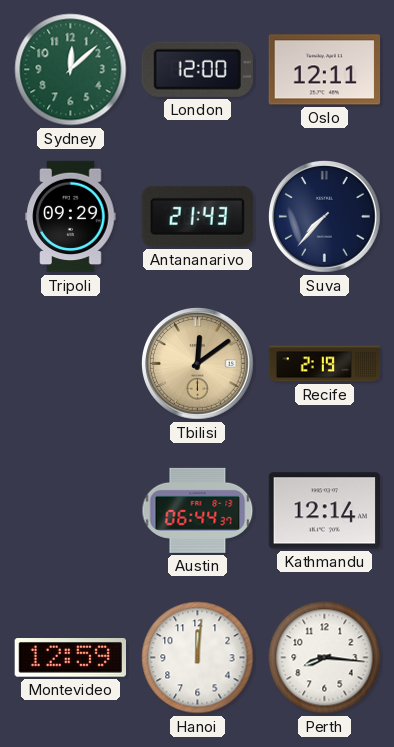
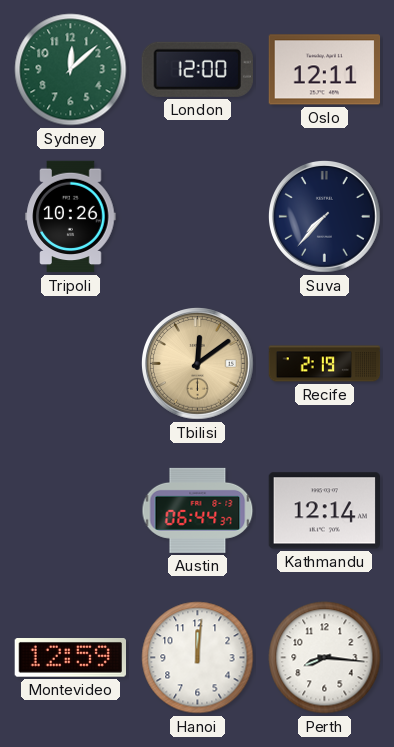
Tripoli: 09:29 -> 10:26 (71, 217)
Antananarivo: 21:43 -> none (197, 216)
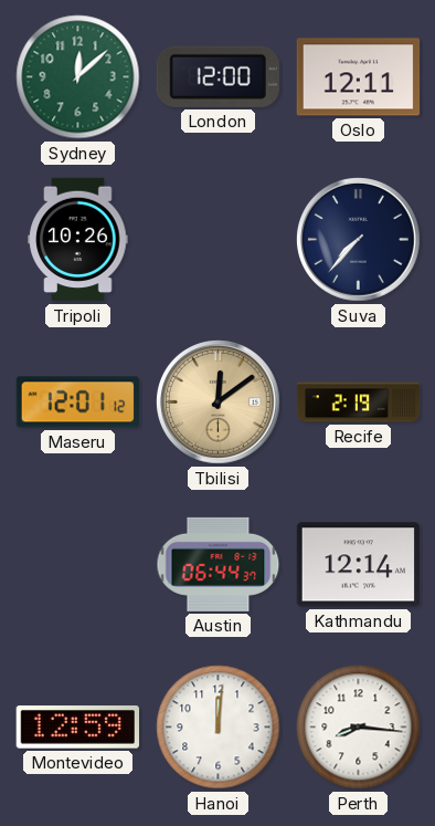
Maseru: none -> 12:01 (77, 402)
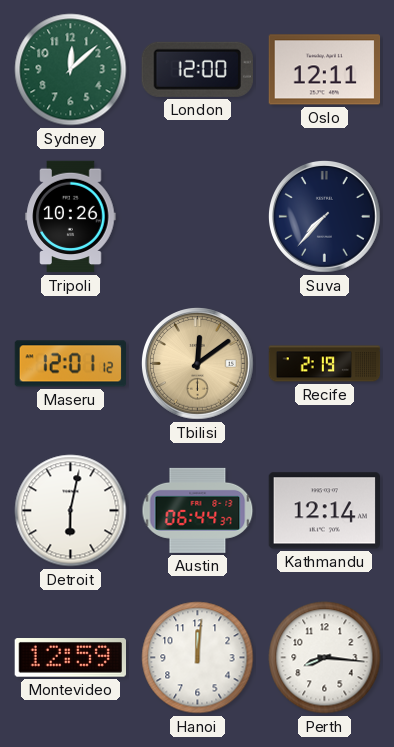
Detroit: none -> 6:02 (71, 511)
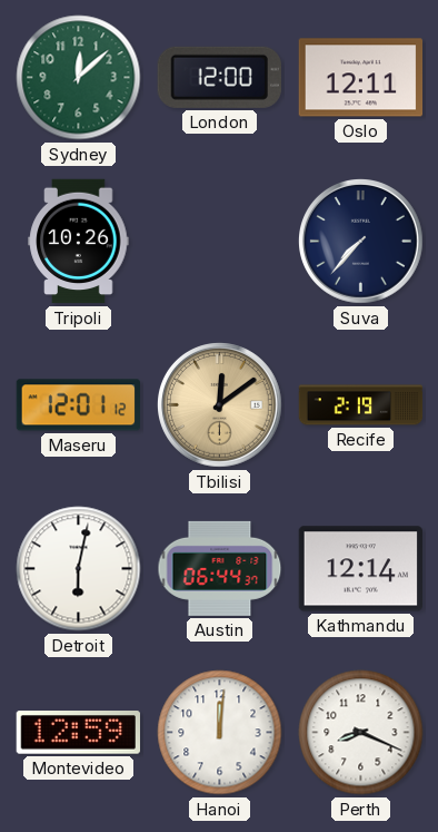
Perth: 8:16 -> 8:19 (361, 733)
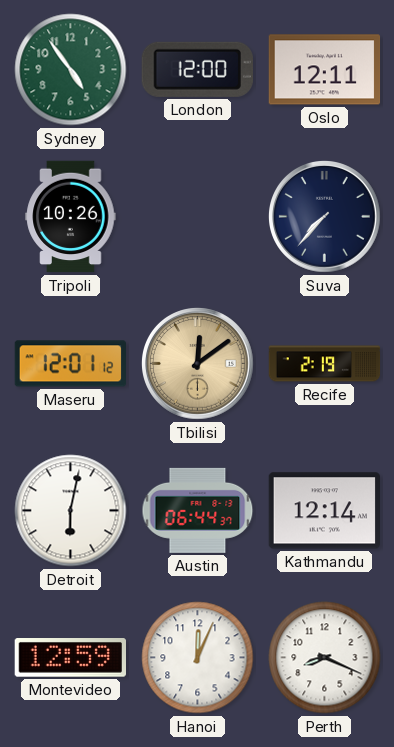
Sydney: 12:08 -> 4:54 (71, 70)
Hanoi: 12:01 -> 12:04 (198, 658)
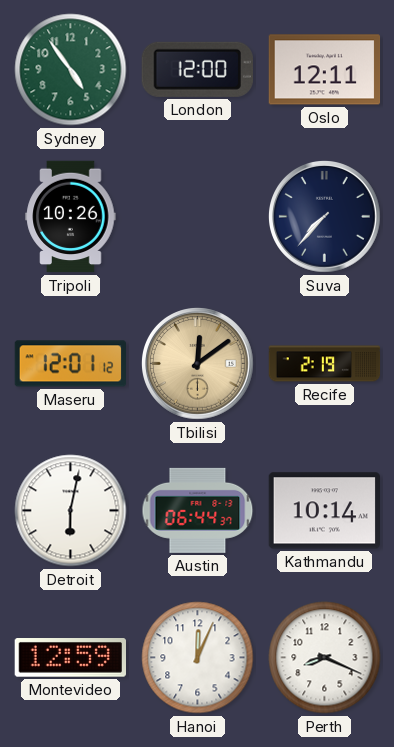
Kathmandu: 12:14 -> 10:14 (324, 511)
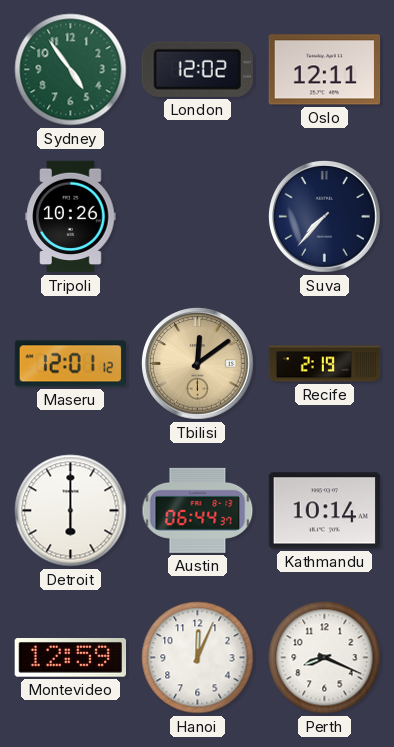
London: 12:00 -> 12:02 (197, 69)
Detroit: 6:02 -> 6:00 (71, 511)
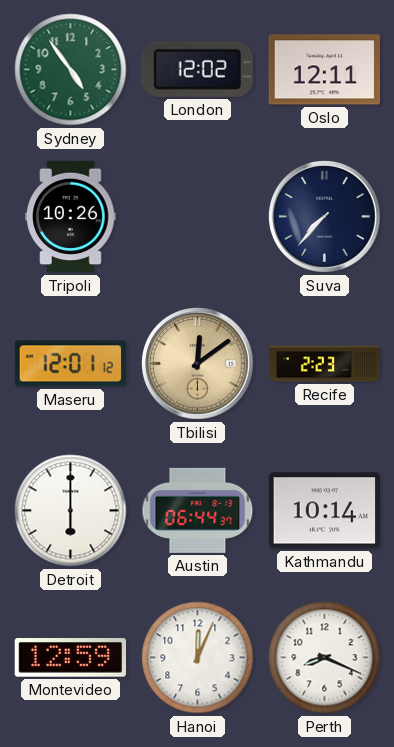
Recife: 2:19 -> 2:23 (325, 364)
